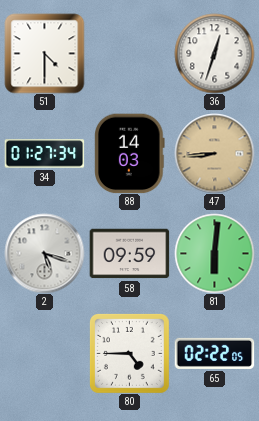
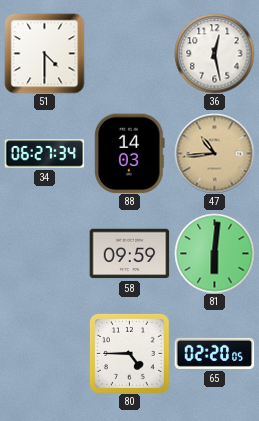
36: 12:33 -> 12:28 (214, 53)
34: 01:27 -> 06:27 (44, 154)
47: 8:44 -> 10:44 (214, 153)
2: 5:18 -> none (44, 253)
65: 02:22 -> 02:20 (214, 353)
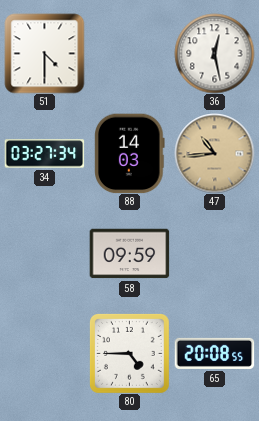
34: 06:27 -> 03:27 (44, 154)
81: 6:01 -> none (214, 253)
65: 02:20 -> 20:08 (214, 353)
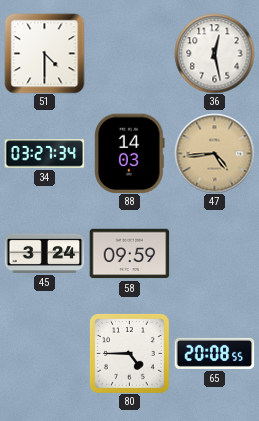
47: 10:44 -> 4:44 (214, 153)
45: none -> 3:24 (44, 253)
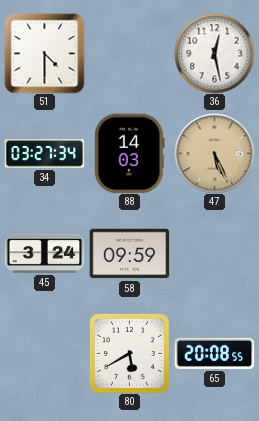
47: 4:44 -> 5:26 (214, 153)
80: 4:45 -> 5:40 (130, 354)
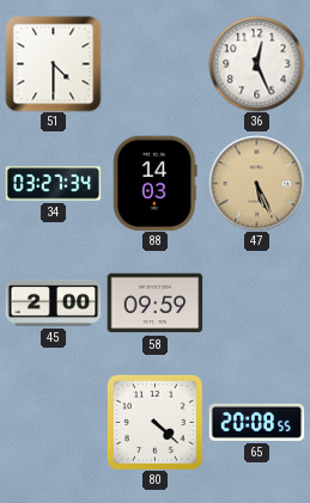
36: 12:28 -> 12:26 (256, 63)
45: 3:24 -> 2:00 (53, 302)
80: 5:40 -> 4:22 (156, 423)
